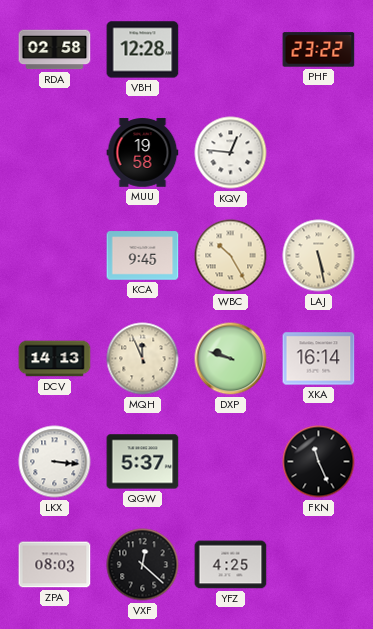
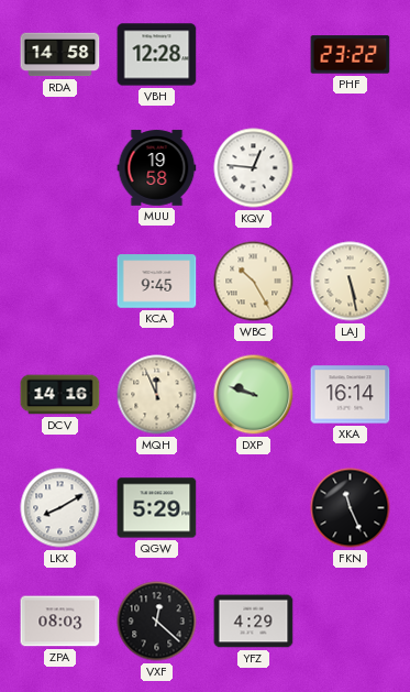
RDA: 02:58 -> 14:58 (60, 55)
DCV: 14:13 -> 14:16 (60, 395)
LKX: 3:16 -> 8:10 (60, 508)
QGW: 5:37 -> 5:29 (157, 508)
YFZ: 4:25 -> 4:29 (254, 622)
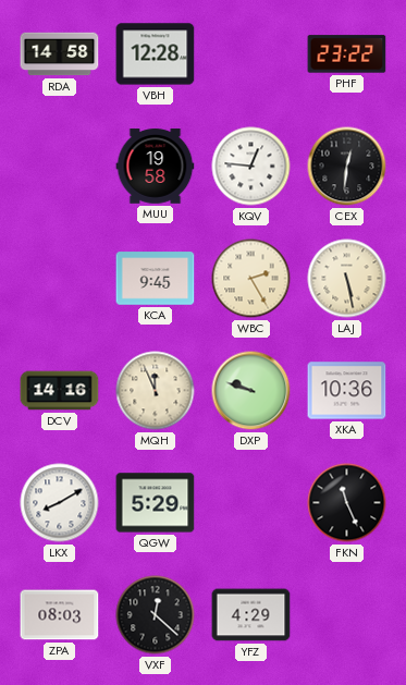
CEX: none -> 12:31 (347, 167)
WBC: 10:25 -> 2:25 (251, 279)
XKA: 16:14 -> 10:36 (347, 391)
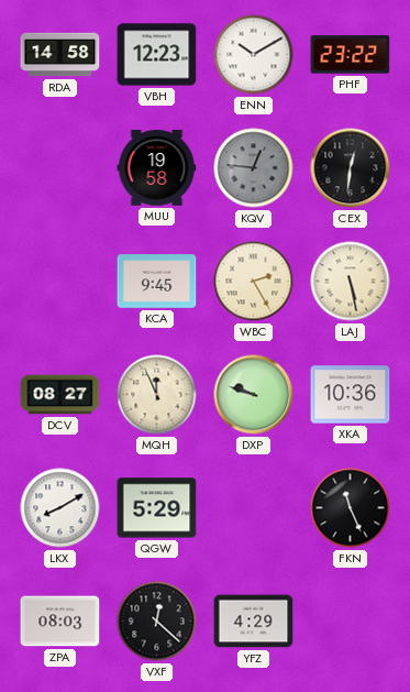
VBH: 12:28 -> 12:23 (157, 55)
ENN: none -> 10:10 (254, 55)
KQV dial: white -> grey (254, 168)
DCV: 14:16 -> 08:27 (60, 395)
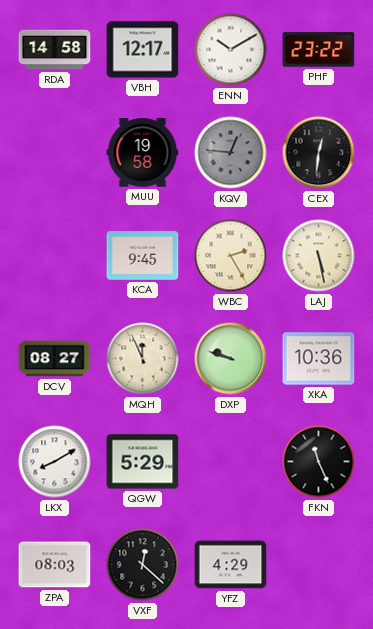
VBH: 12:23 -> 12:17 (143, 50)
